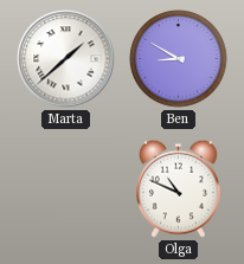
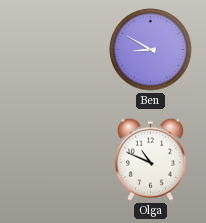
Marta: 1:38 -> none (66, 59)
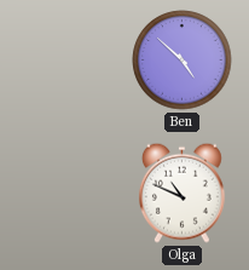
Ben: 8:50 -> 4:52 (183, 61)
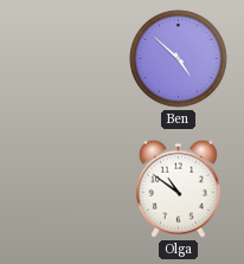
Olga: 10:49 -> 10:51 (178, 188)
